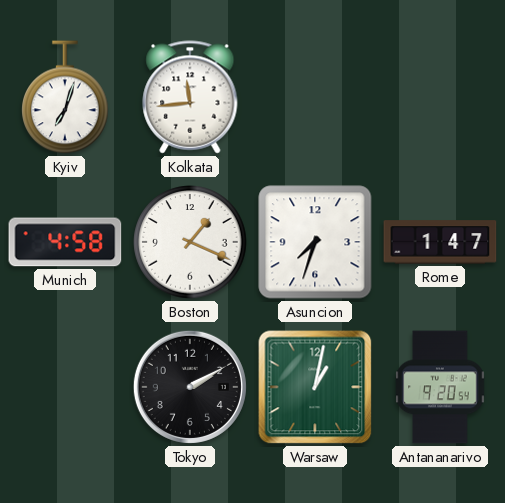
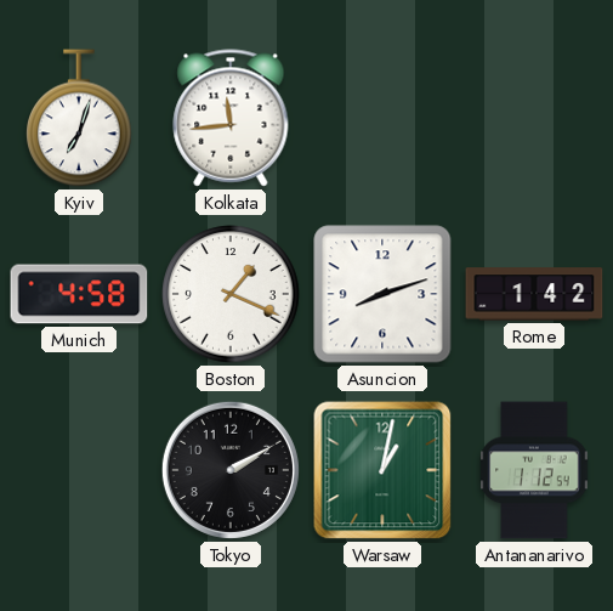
Asuncion: 7:33 -> 8:12 (382, 294)
Rome: 1:47 -> 1:42 (534, 294)
Antananarivo: 9:20 -> 1:12 (534, 470)
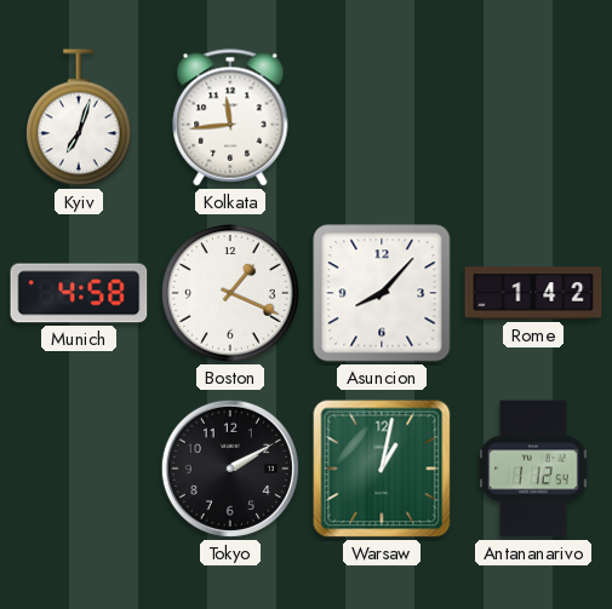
Asuncion: 8:12 -> 8:07 (382, 293)
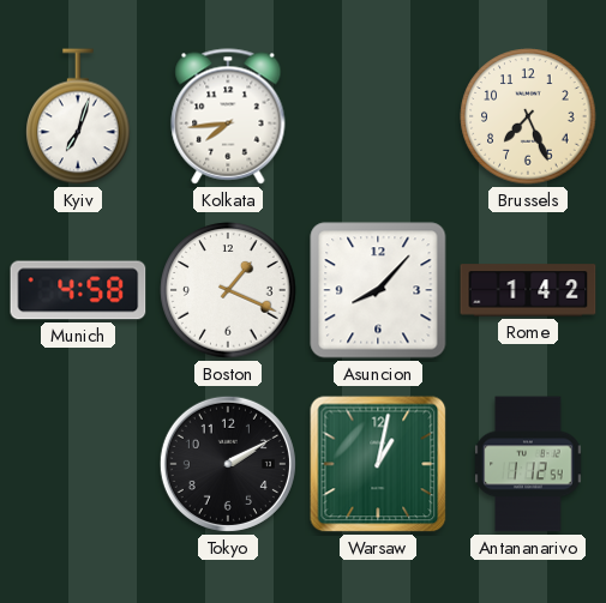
Kolkata: 11:44 -> 7:44 (228, 116)
Brussels: none -> 7:26 (528, 116)
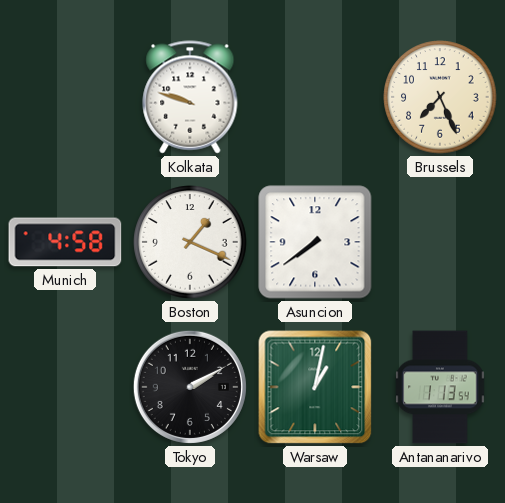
Kyiv: 7:03 -> none (78, 116)
Kolkata: 7:44 -> 9:48 (190, 97)
Asuncion: 8:07 -> 7:39 (315, 242)
Rome: 1:42 -> none (528, 290)
Antananarivo: 1:12 -> 1:13 (440, 387)
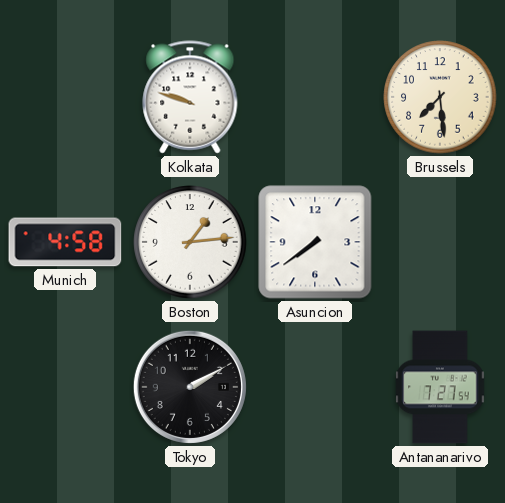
Brussels: 7:26 -> 7:29 (440, 97)
Boston: 1:19 -> 1:14 (190, 242)
Warsaw: 1:02 -> none (315, 387)
Antananarivo: 1:13 -> 7:27 (440, 387)
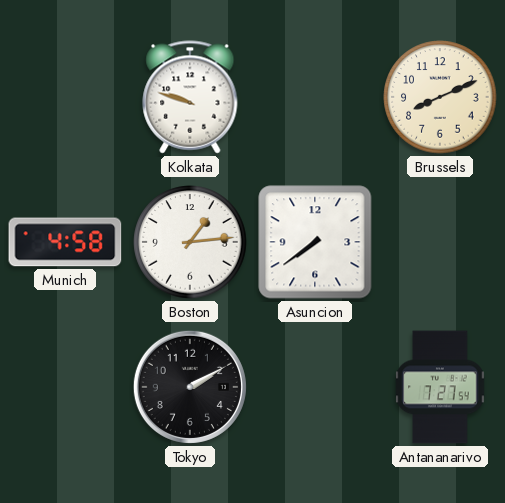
Brussels: 7:29 -> 8:11 (440, 97)
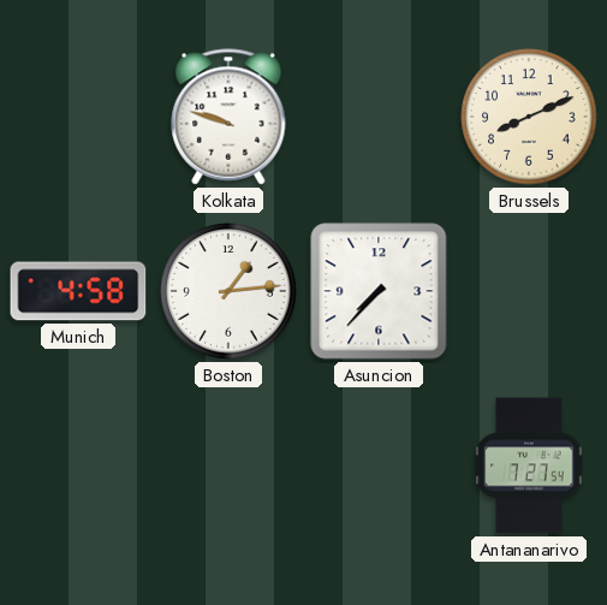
Asuncion: 7:39 -> 7:37 (379, 291)
Tokyo: 2:10 -> none (190, 387)
